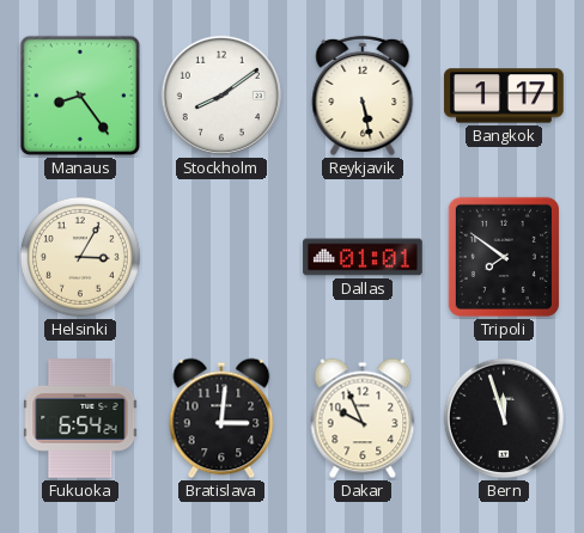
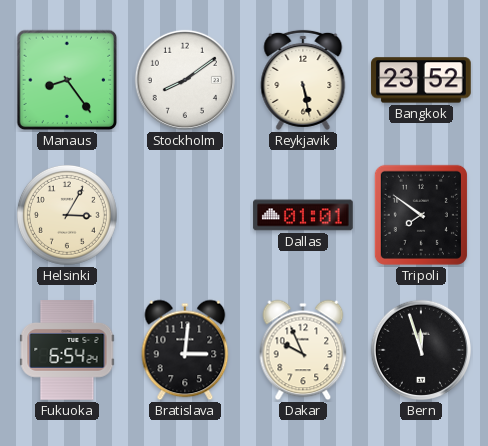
Bangkok: 1:17 -> 23:52 (421, 80)
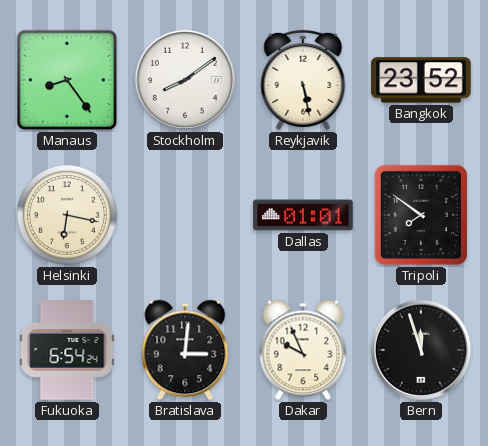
Helsinki: 3:05 -> 6:17 (67, 215)
